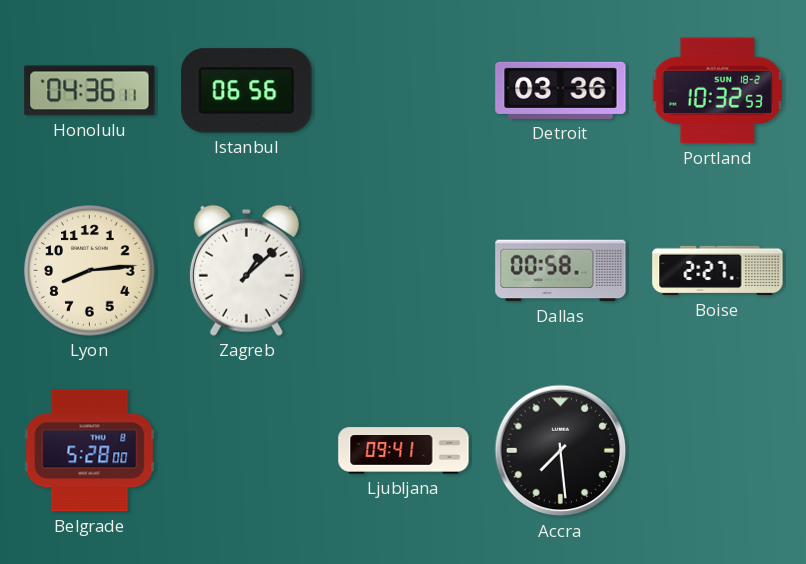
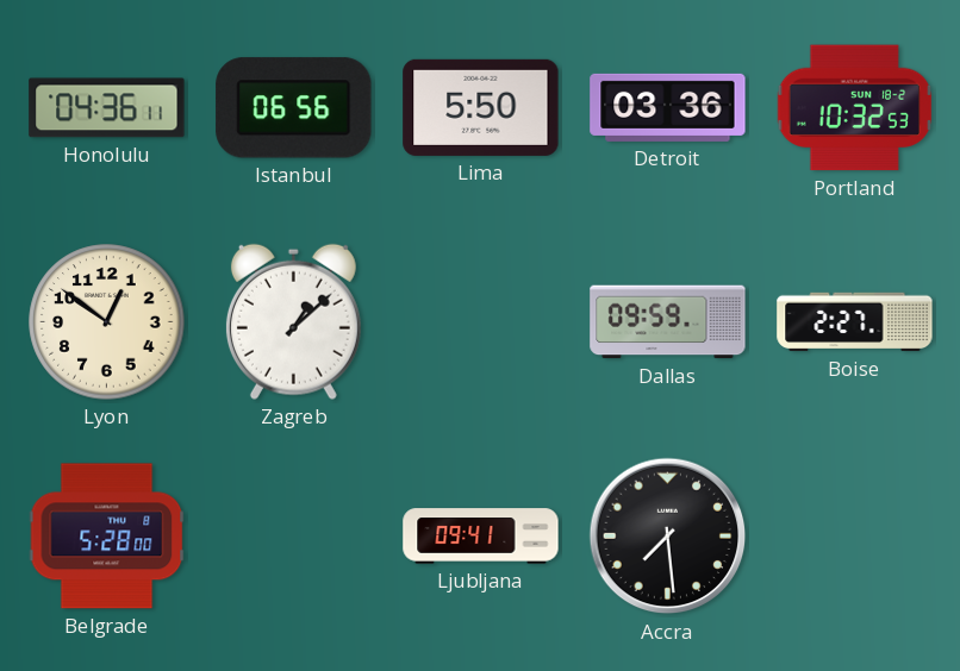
Lima: none -> 5:50 (481, 107)
Lyon: 8:14 -> 12:51 (107, 322)
Dallas: 00:58 -> 09:59 (668, 322)
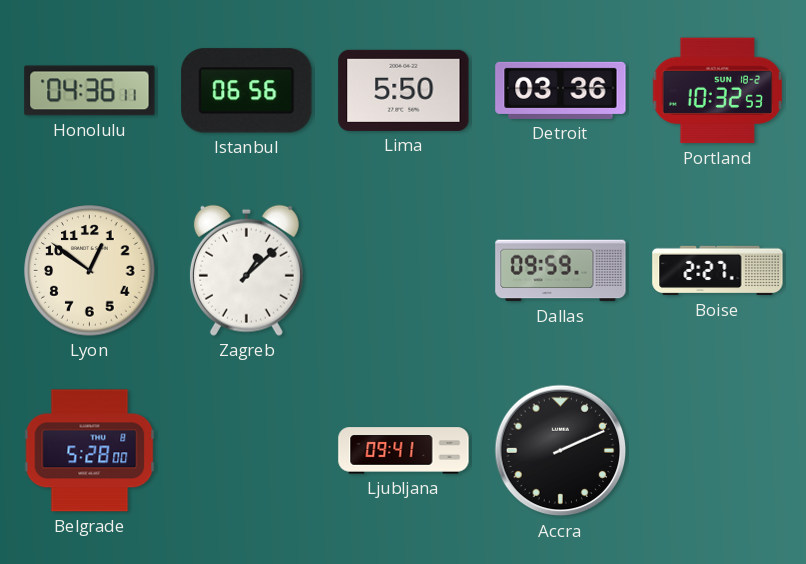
Accra: 7:29 -> 2:11 (561, 451)
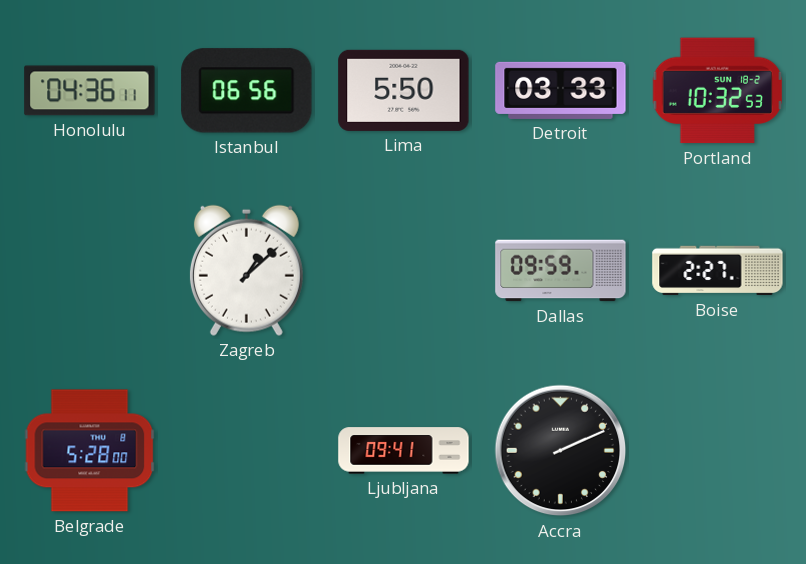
Detroit: 03:36 -> 03:33 (561, 90)
Lyon: 12:51 -> none (90, 271)
